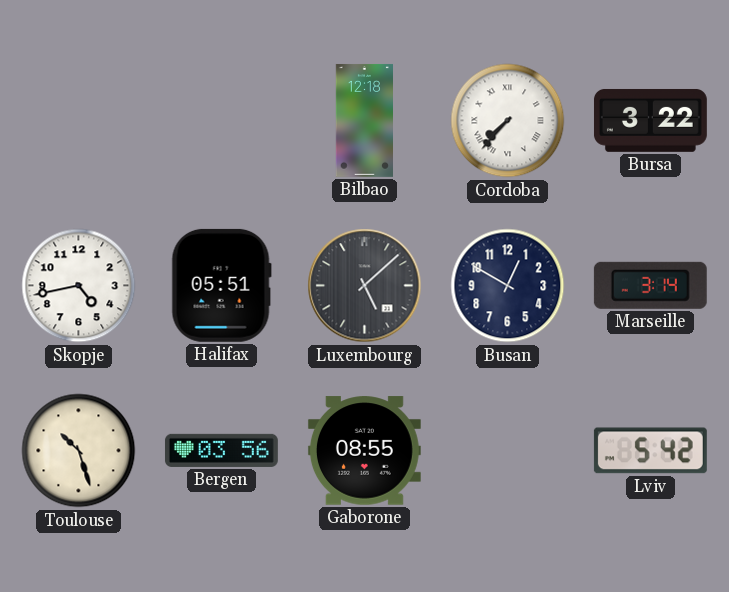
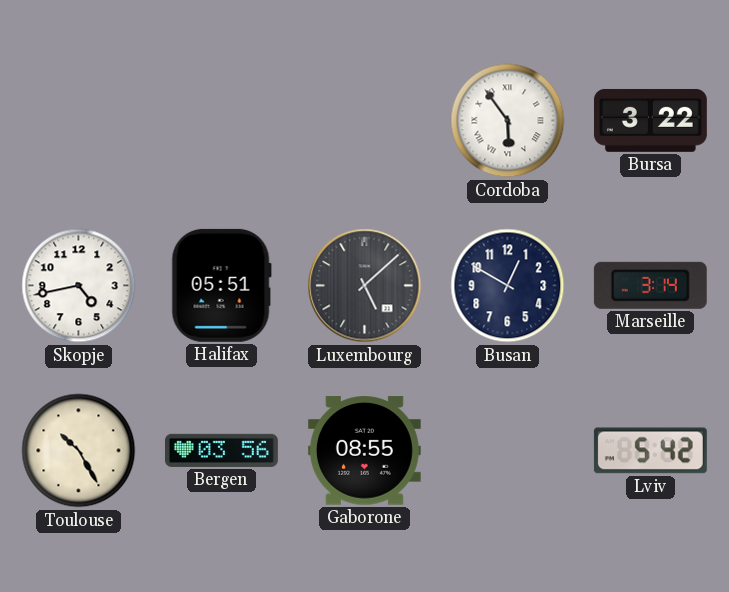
Bilbao: 12:18 -> none (364, 120)
Cordoba: 7:37 -> 5:54 (508, 121)
Toulouse: 10:27 -> 10:25 (79, 451)
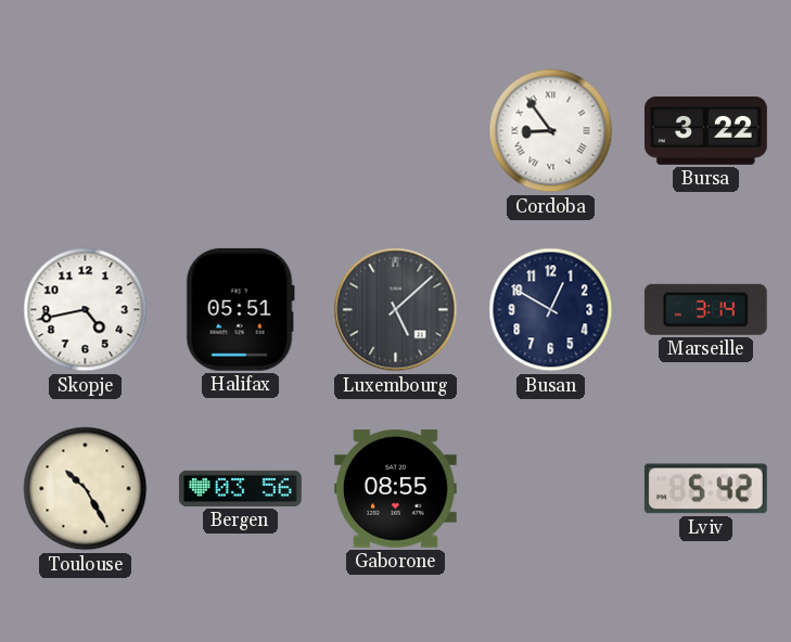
Cordoba: 5:54 -> 8:54 (551, 131)
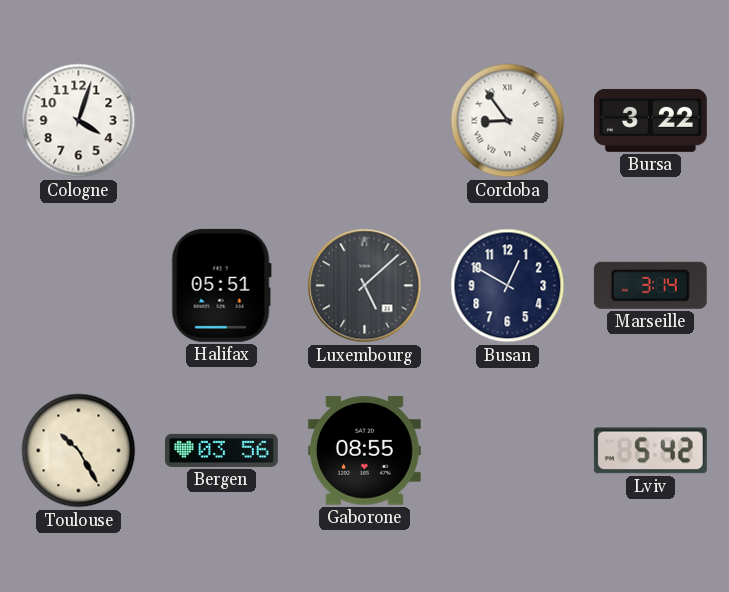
Cologne: none -> 4:03 (79, 121)
Skopje: 4:43 -> none (86, 310)
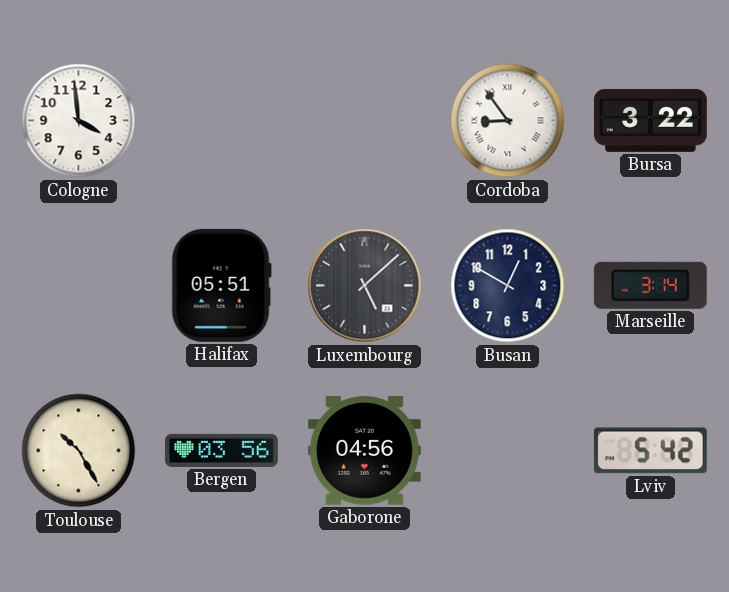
Cologne: 4:03 -> 3:59 (79, 121)
Gaborone: 08:55 -> 04:56 (364, 451)
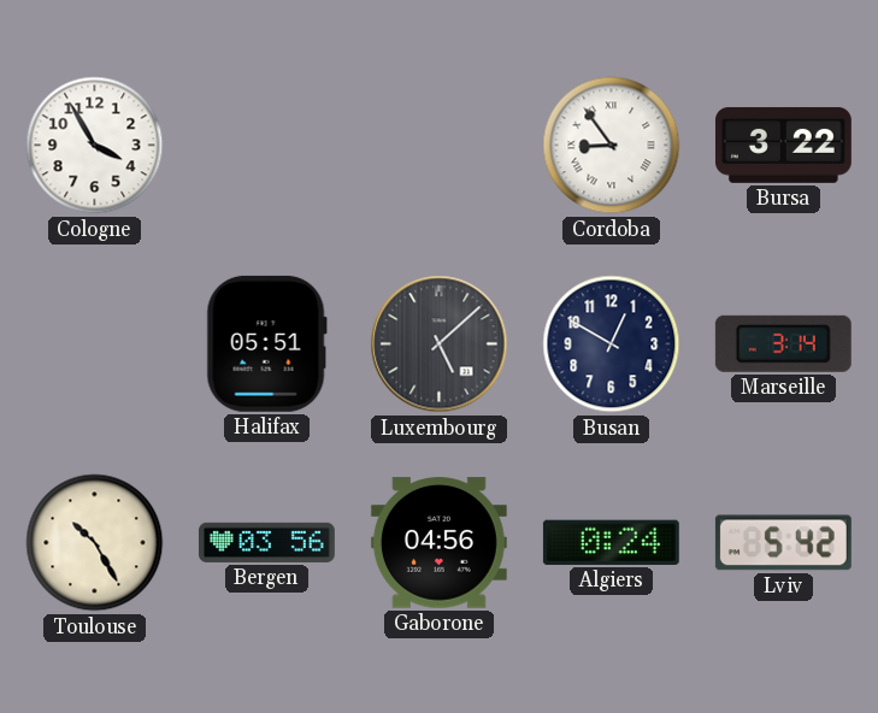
Cologne: 3:59 -> 3:55 (95, 146)
Algiers: none -> 0:24 (611, 542)
